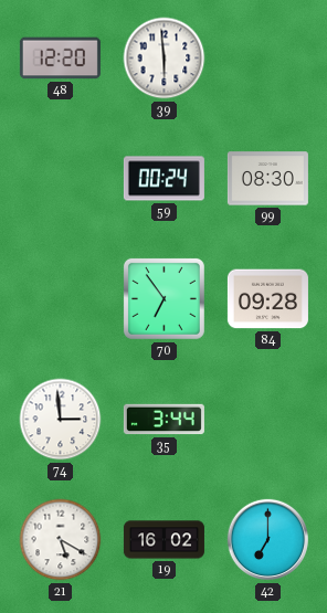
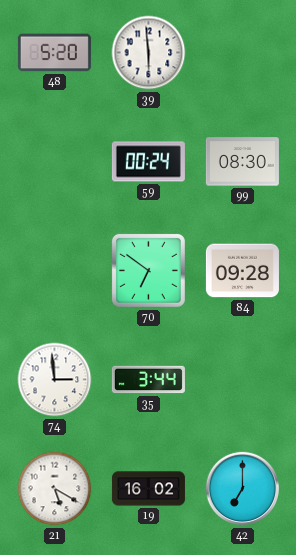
48: 12:20 -> 5:20 (54, 53)
70: 6:54 -> 6:51 (148, 270)
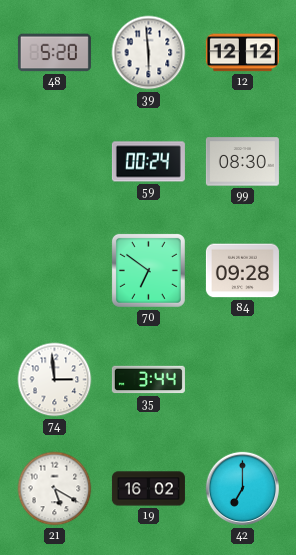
12: none -> 12:12 (242, 53)
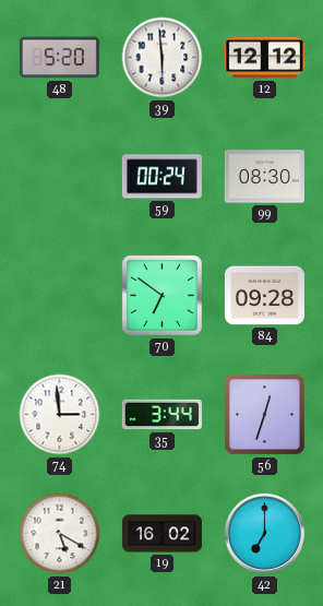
56: none -> 12:33 (264, 414)
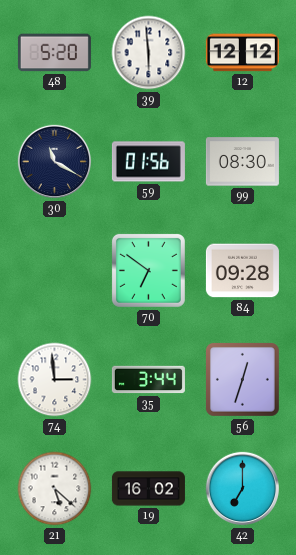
30: none -> 11:20 (55, 162)
59: 00:24 -> 01:56 (148, 162)
21: 5:20 -> 5:22 (55, 489)
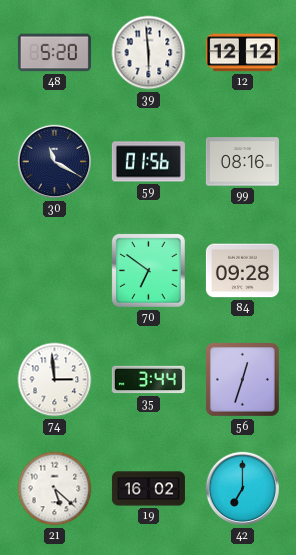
99: 08:30 -> 08:16 (242, 162)
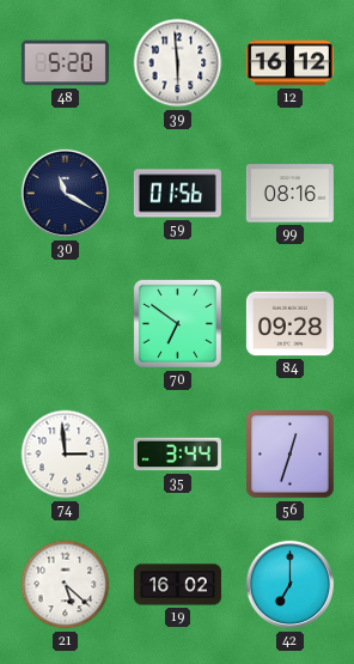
12: 12:12 -> 16:12 (289, 63)
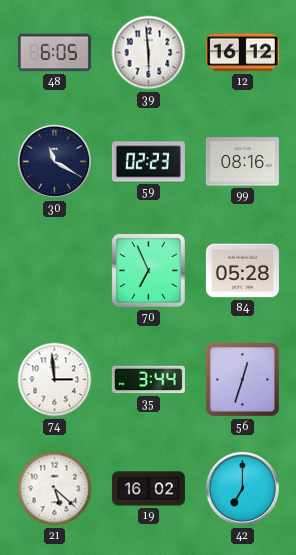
48: 5:20 -> 6:05 (54, 53)
59: 01:56 -> 02:23 (148, 162)
70: 6:51 -> 6:56 (148, 270)
84: 09:28 -> 05:28 (242, 271)
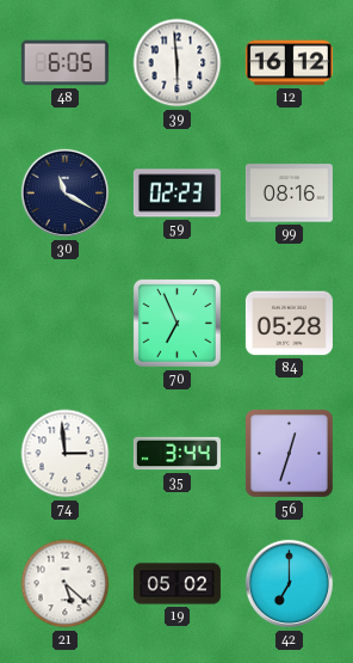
19: 16:02 -> 05:02 (176, 584)
